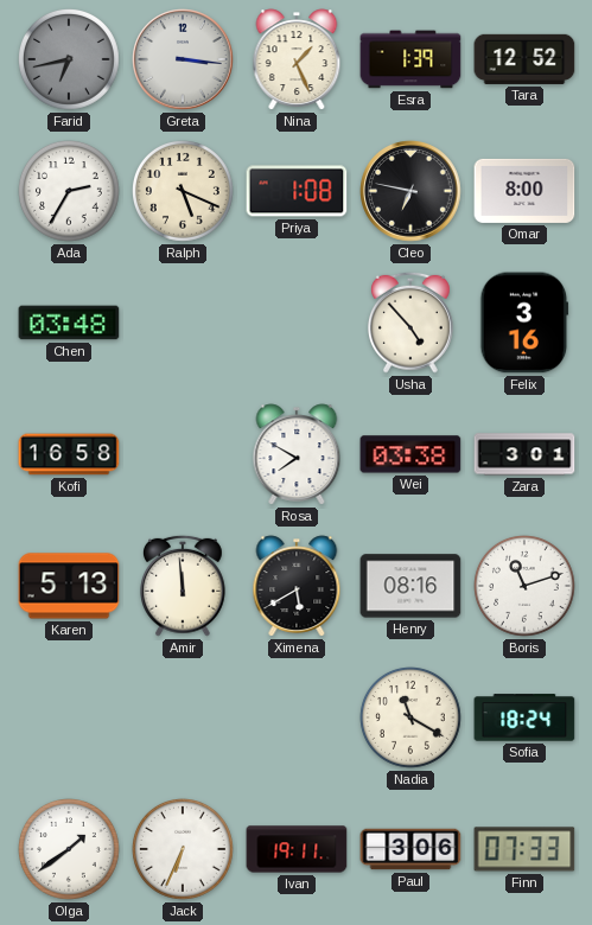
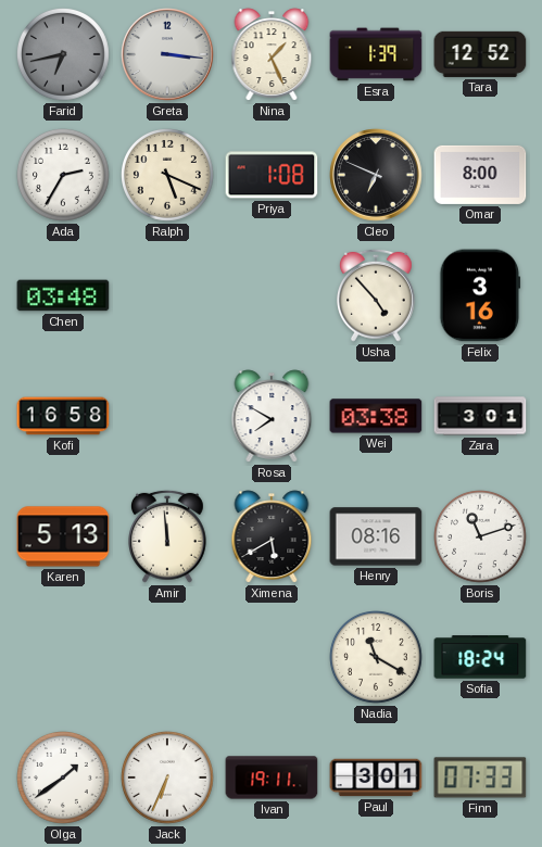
Cleo: 6:47 -> 6:49 (376, 175)
Paul: 3:06 -> 3:01 (376, 778)
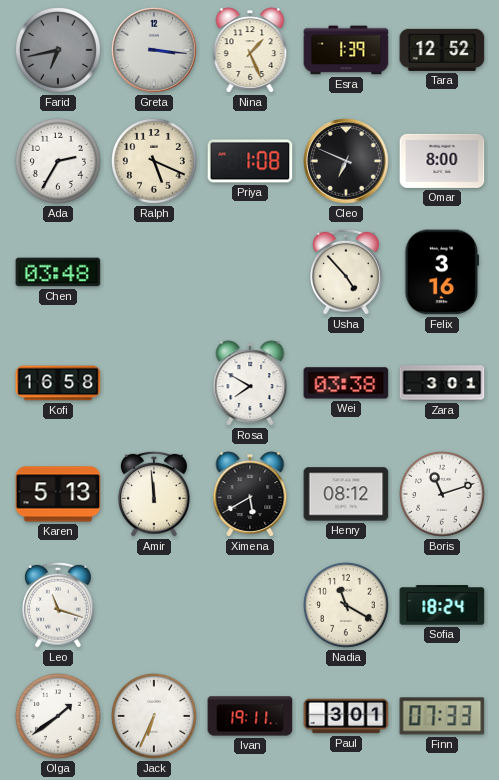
Henry: 08:16 -> 08:12 (346, 494)
Leo: none -> 11:18 (59, 605)
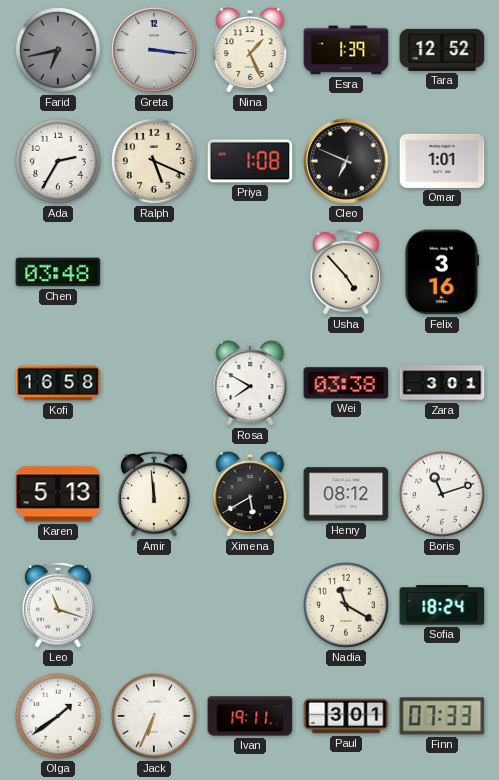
Omar: 8:00 -> 1:01 (442, 161)
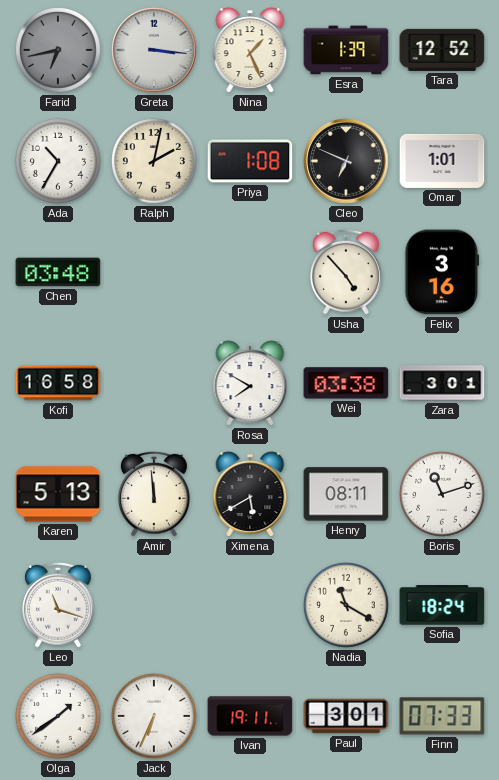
Ada: 2:35 -> 10:35 (59, 162)
Ralph: 5:19 -> 2:02 (155, 162)
Henry: 08:12 -> 08:11 (346, 494)
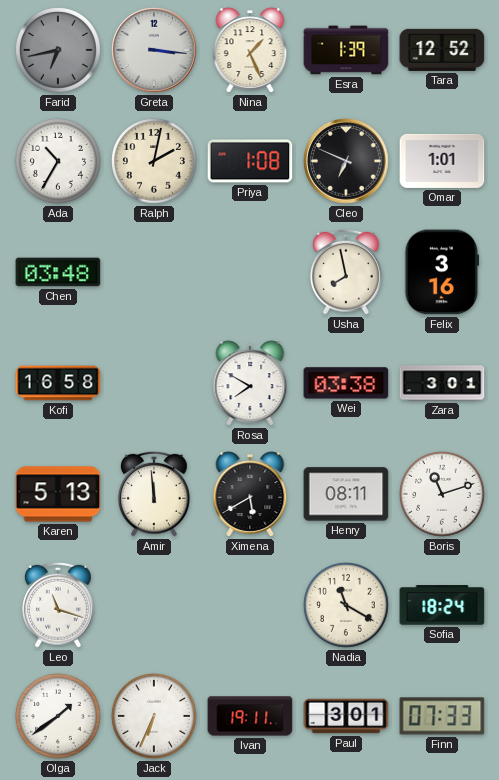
Usha: 4:53 -> 7:58 (347, 272)
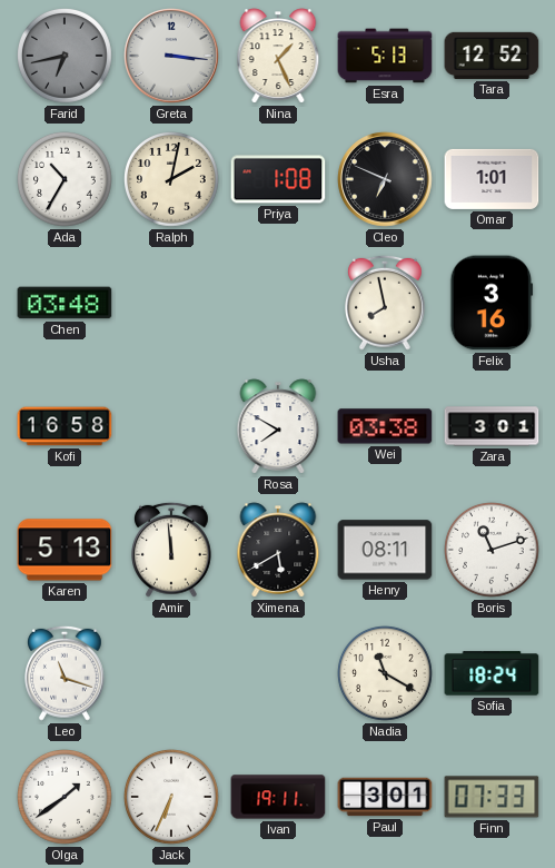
Esra: 1:39 -> 5:13 (385, 56)
